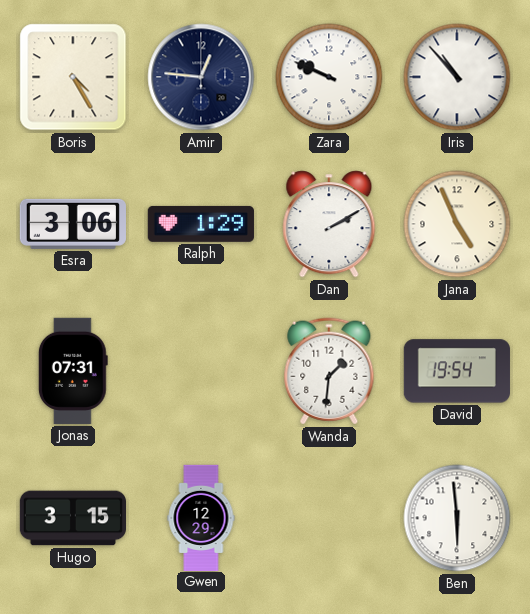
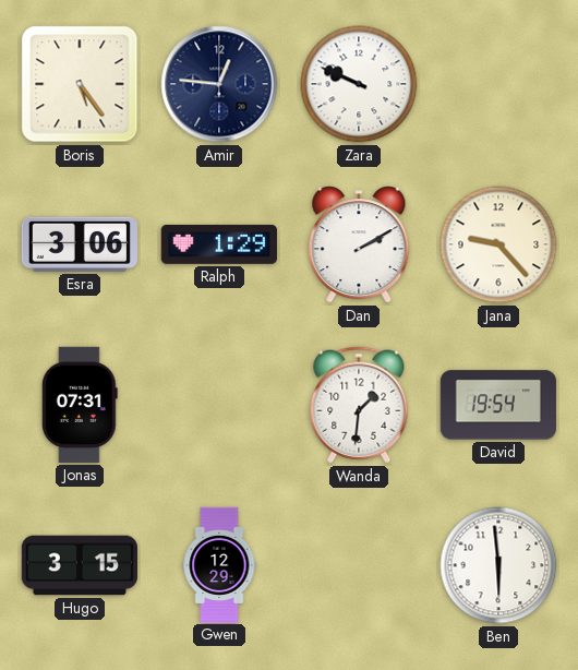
Boris: 4:25 -> 5:24 (80, 84)
Iris: 10:53 -> none (457, 77)
Jana: 4:56 -> 9:23 (498, 244)
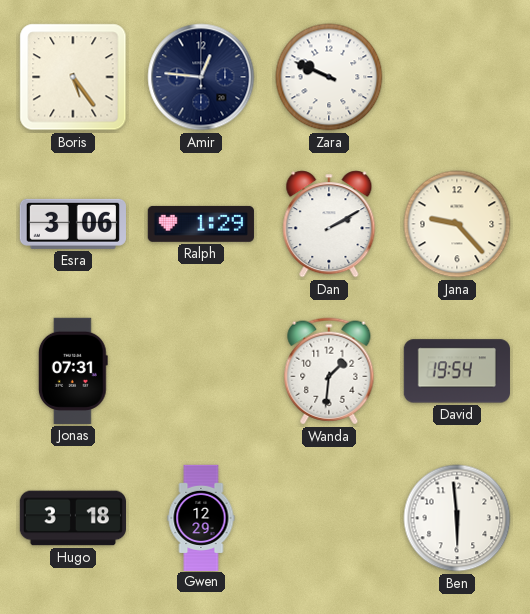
Hugo: 3:15 -> 3:18 (72, 518)
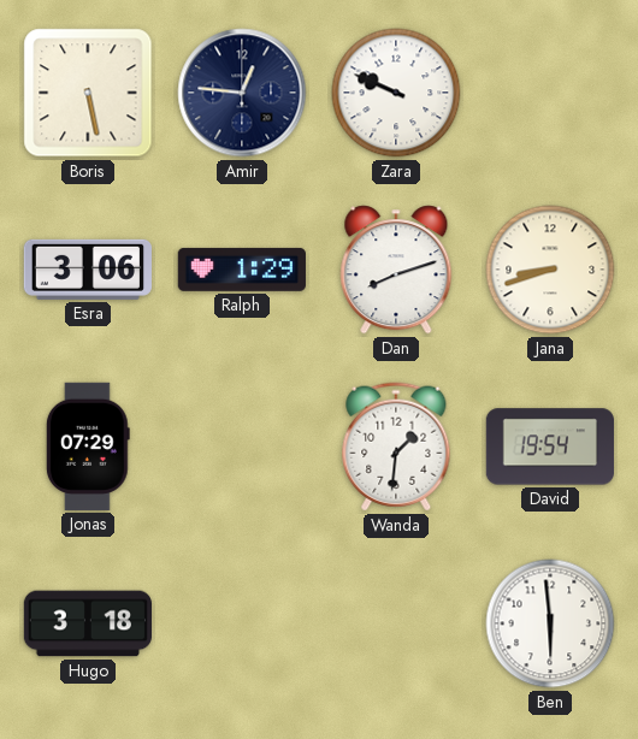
Boris: 5:24 -> 5:28 (88, 93)
Dan: 2:10 -> 8:12 (396, 270)
Jana: 9:23 -> 8:42 (550, 270)
Jonas: 07:31 -> 07:29 (88, 447)
Gwen: 12:29 -> none (201, 517)
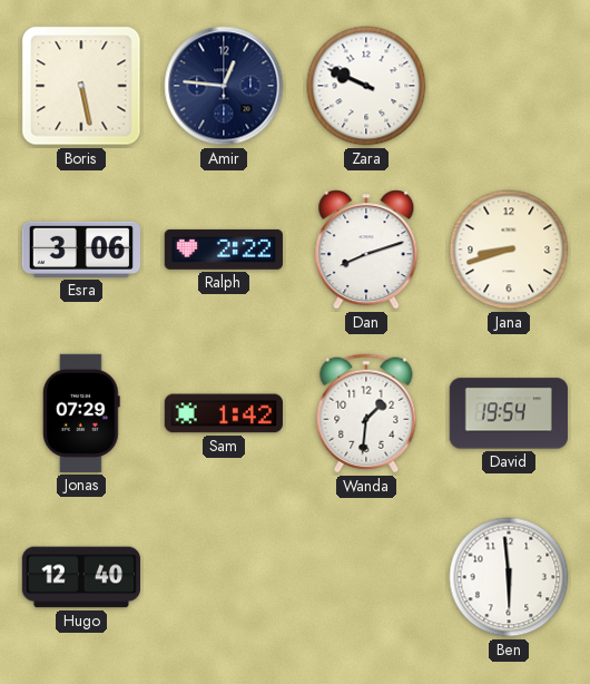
Ralph: 1:29 -> 2:22 (224, 250)
Sam: none -> 1:42 (224, 413)
Hugo: 3:18 -> 12:40 (80, 577)
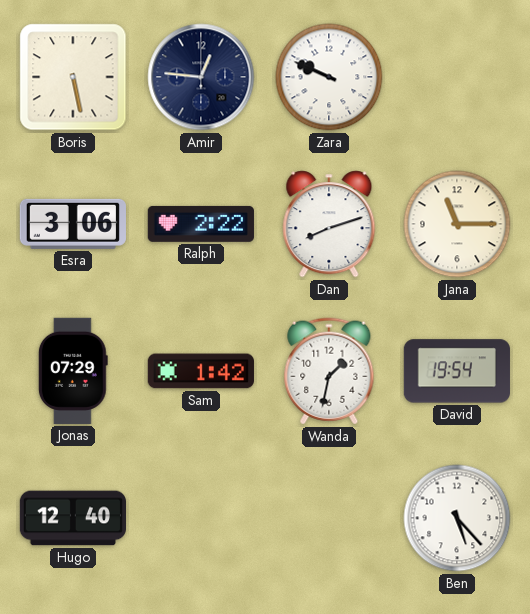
Jana: 8:42 -> 11:15 (457, 224)
Wanda: 1:31 -> 1:32 (329, 371)
Ben: 5:59 -> 5:23 (457, 518)
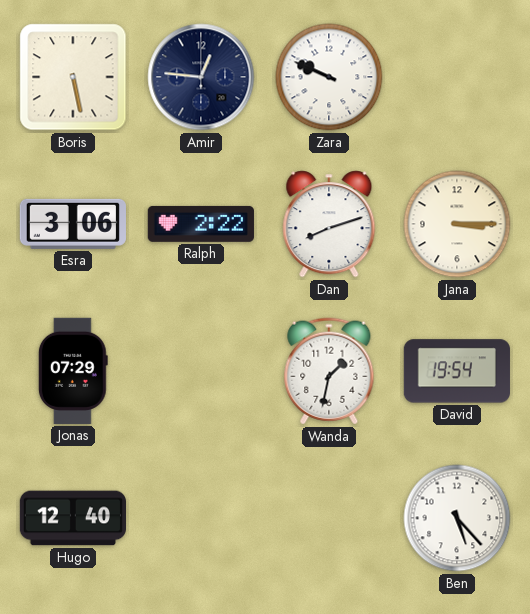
Jana: 11:15 -> 3:15 (457, 224)
Sam: 1:42 -> none (201, 371)
